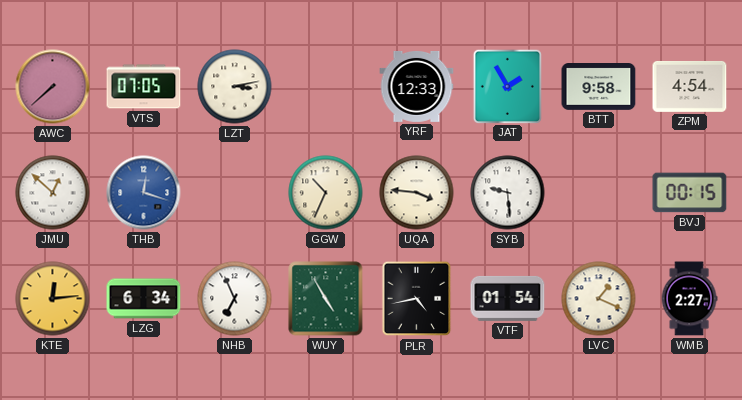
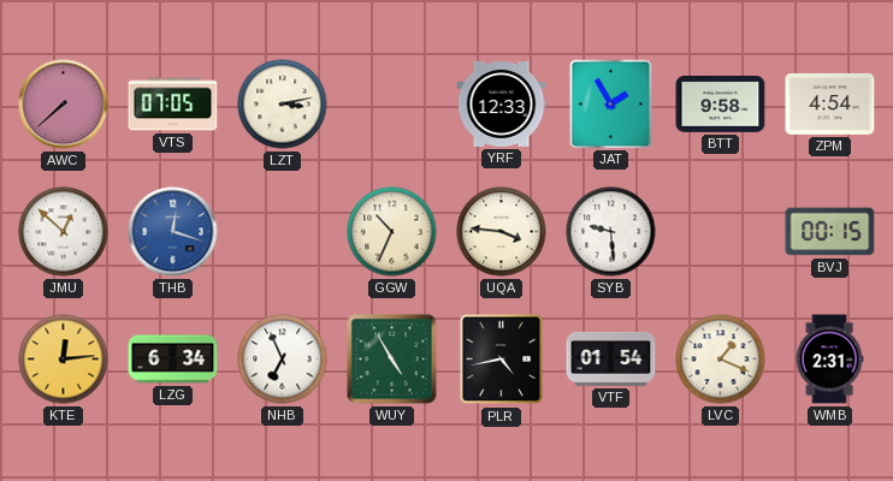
WMB: 2:27 -> 2:31 (829, 360)
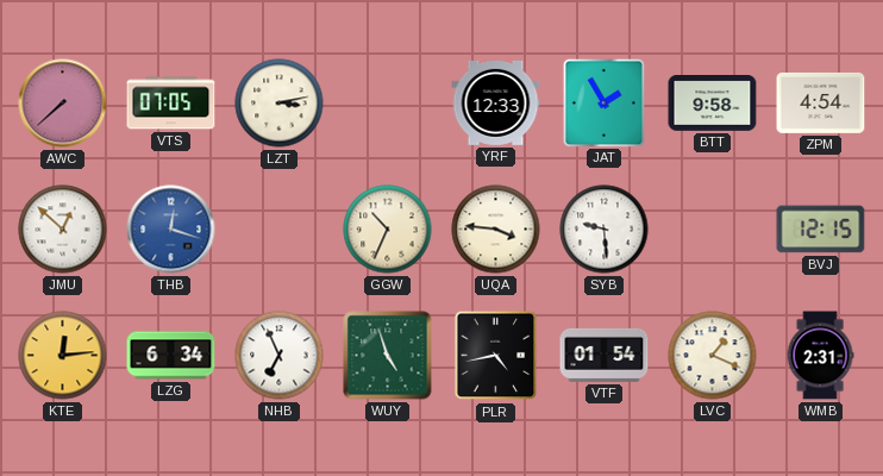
BVJ: 00:15 -> 12:15 (821, 230)
WUY: 4:55 -> 4:57 (388, 356)
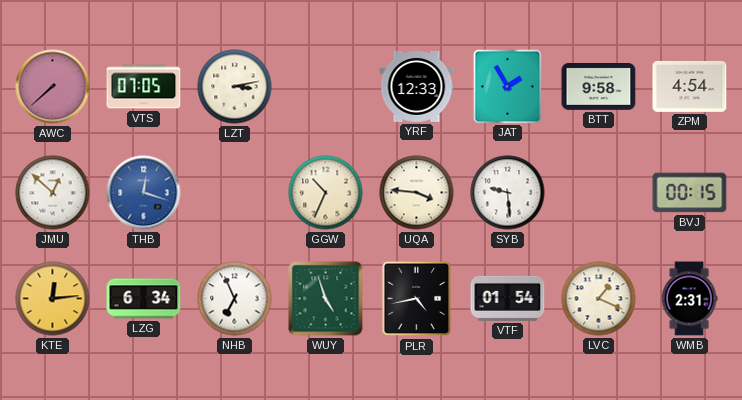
BVJ: 12:15 -> 00:15 (690, 193)
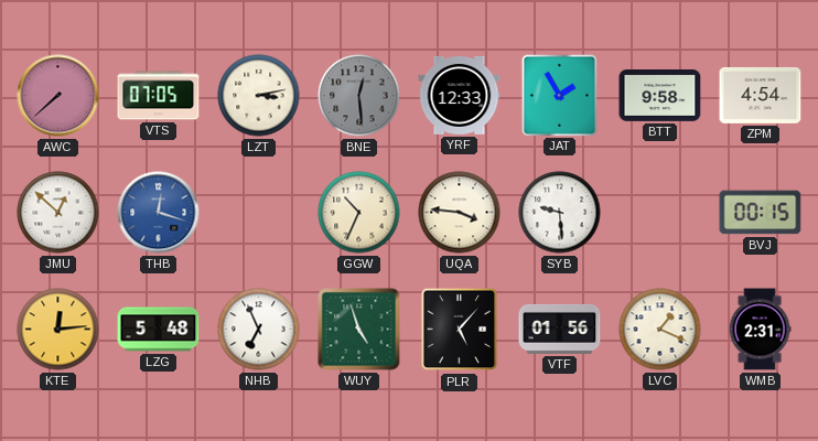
BNE: none -> 12:29 (359, 96)
LZG: 6:34 -> 5:48 (159, 330)
PLR: 4:43 -> 5:07 (460, 330)
VTF: 01:54 -> 01:56 (560, 329)
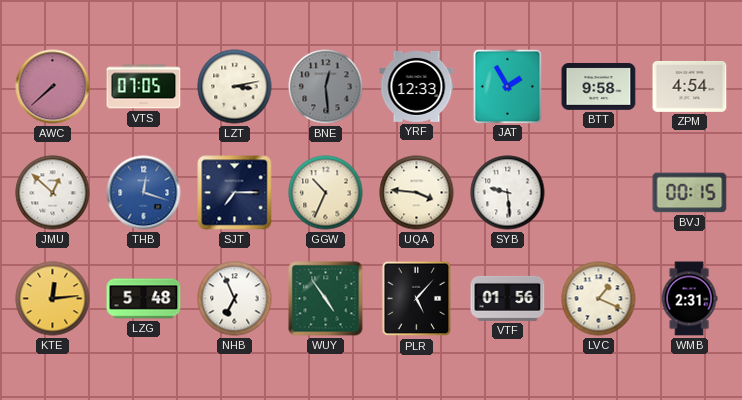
SJT: none -> 7:15 (235, 193)
WUY: 4:57 -> 4:54 (326, 299)
